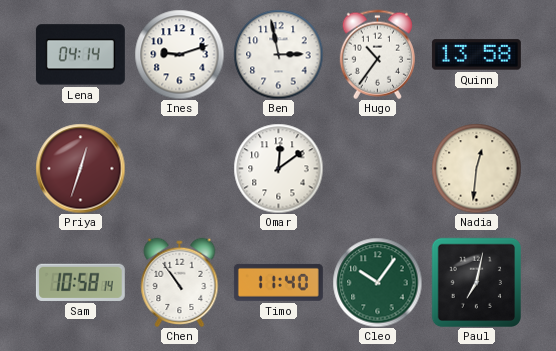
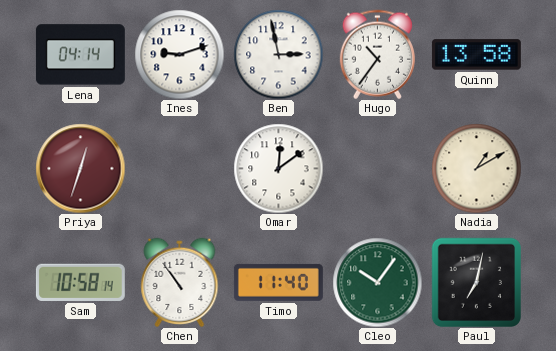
Nadia: 12:31 -> 1:10 (476, 168)
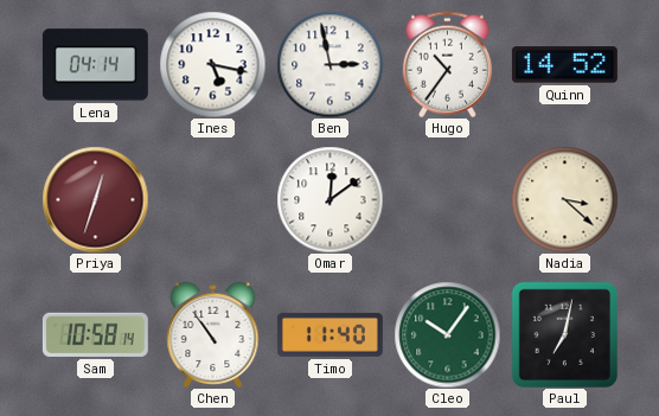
Ines: 9:12 -> 5:17 (212, 64)
Quinn: 13:58 -> 14:52 (564, 65)
Nadia: 1:10 -> 3:22 (564, 199)
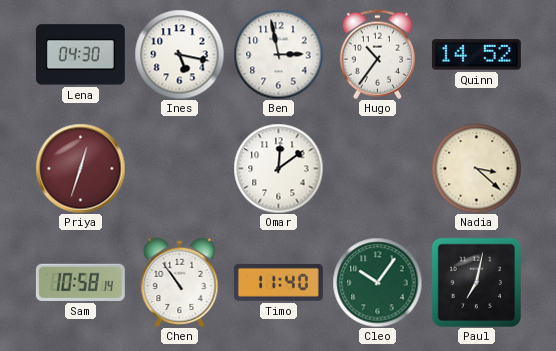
Lena: 04:14 -> 04:30 (80, 55)
